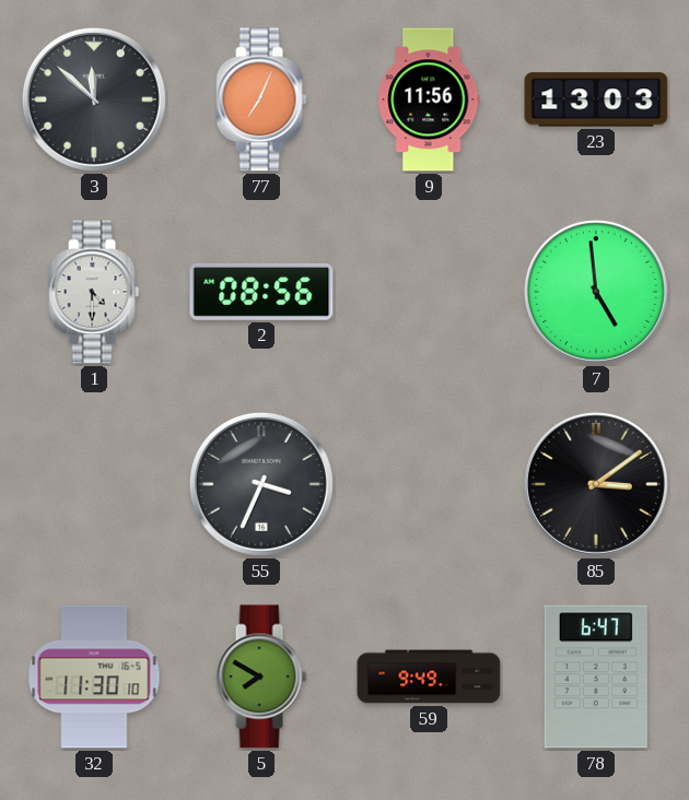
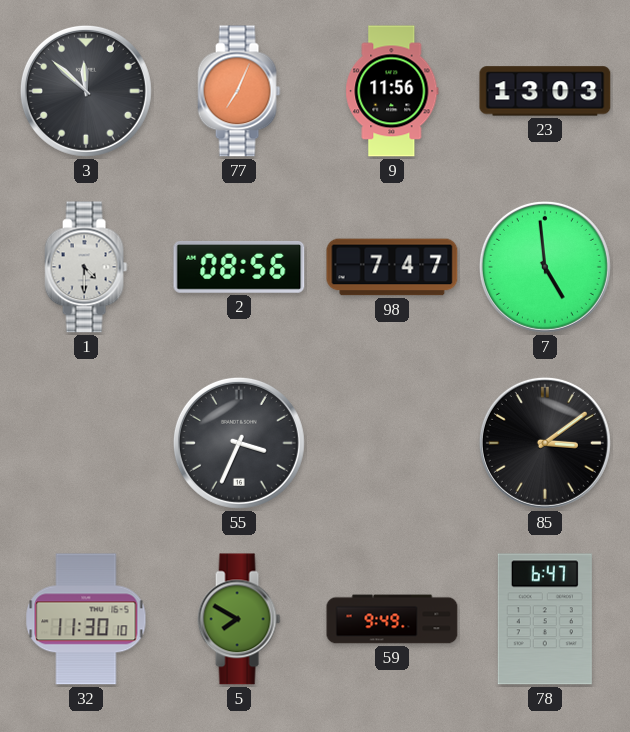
98: none -> 7:47 (392, 267)
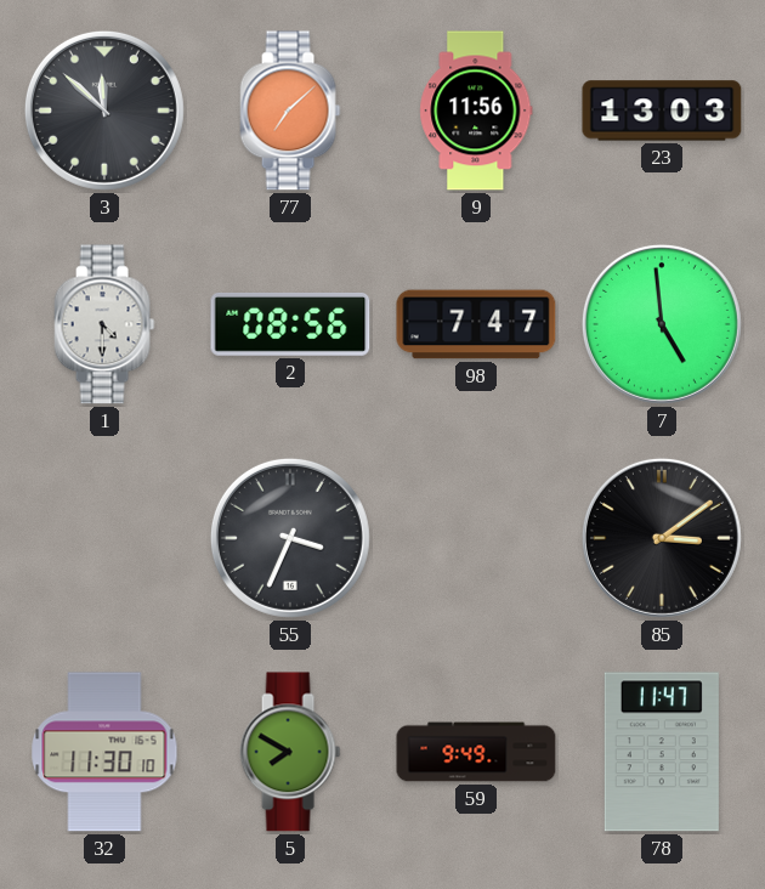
77: 7:04 -> 7:08 (290, 111)
78: 6:47 -> 11:47 (662, 752)
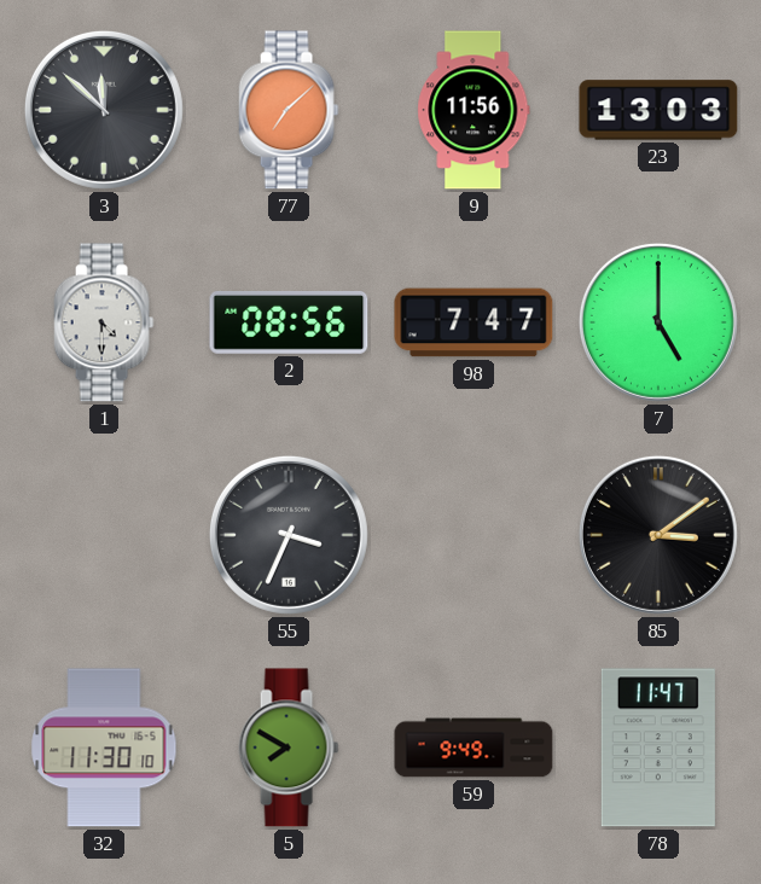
7: 4:59 -> 5:00 (658, 322)
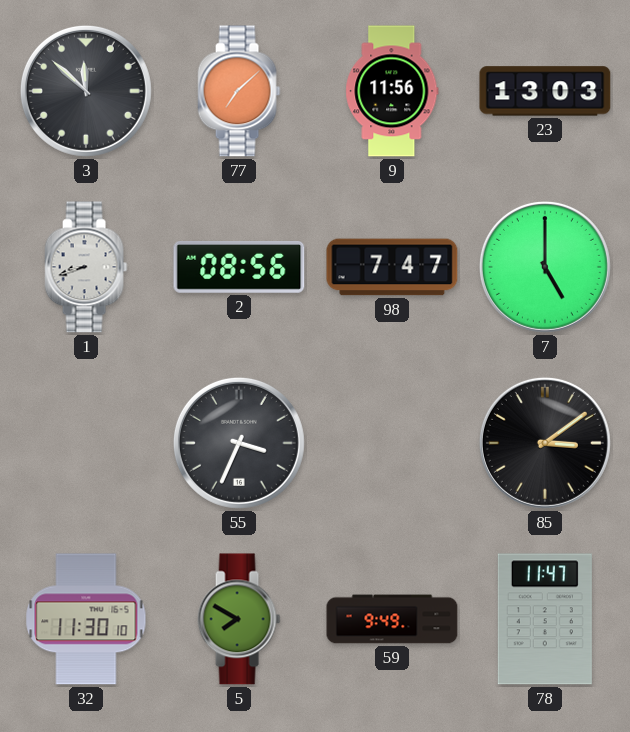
1: 4:30 -> 8:42 (86, 267)
